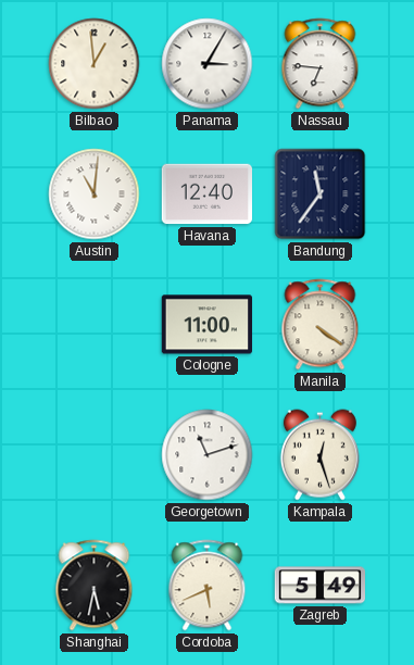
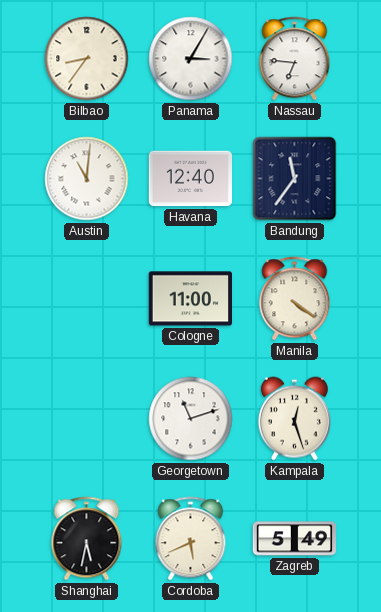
Bilbao: 12:59 -> 8:36 (87, 59)
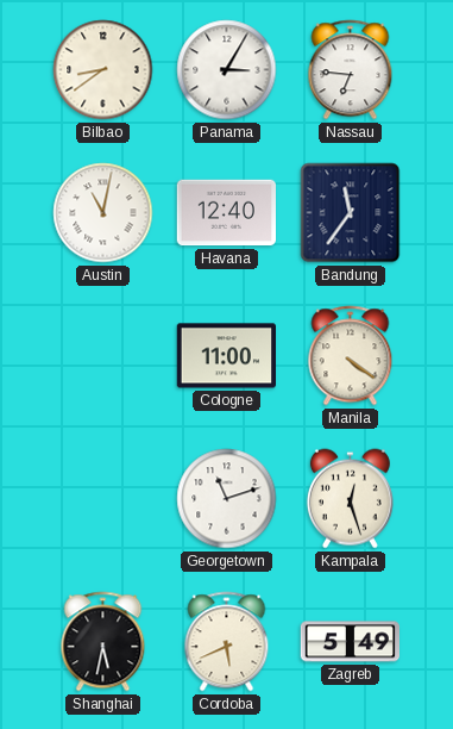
Bilbao: 8:36 -> 8:39 (103, 70)
Austin: 11:01 -> 11:02 (103, 213)
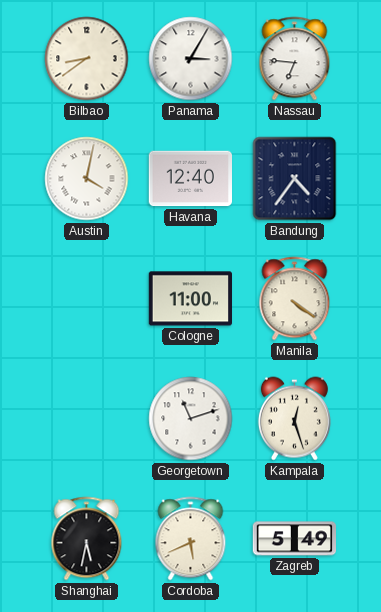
Austin: 11:02 -> 4:02 (87, 179)
Bandung: 11:36 -> 4:36 (295, 179)
